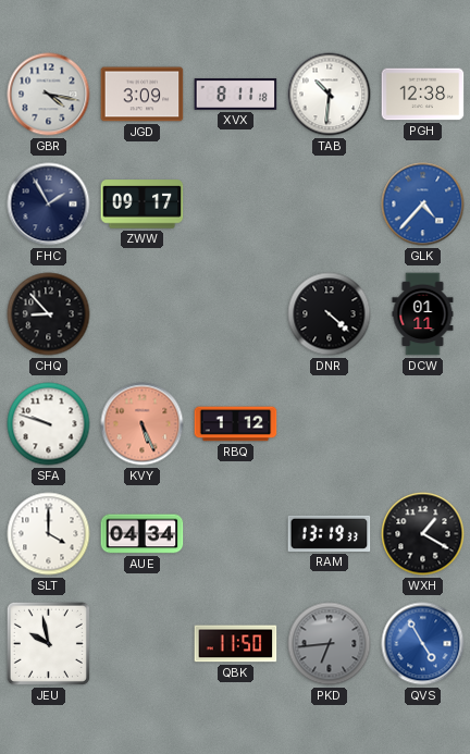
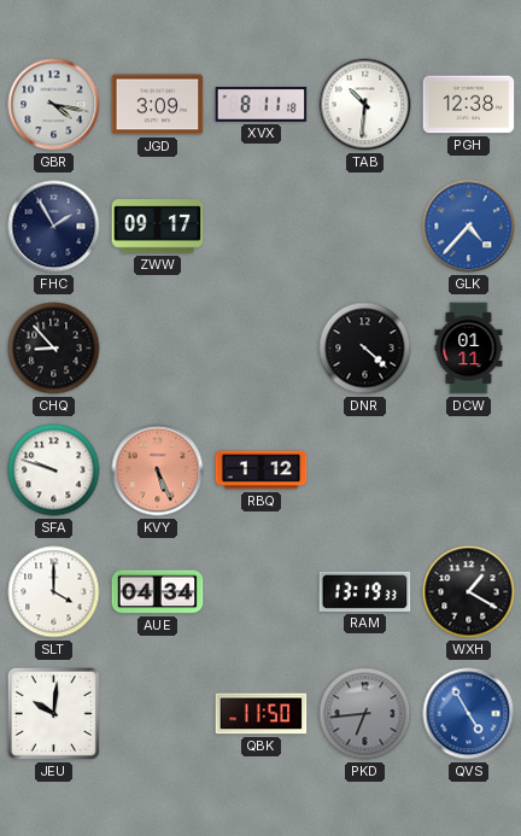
JEU: 9:58 -> 10:01 (53, 713)
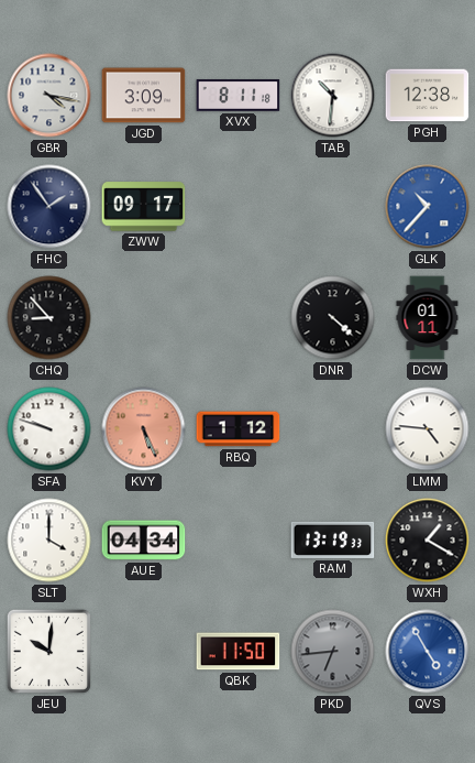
FHC: 1:55 -> 1:54 (49, 207)
GLK: 4:37 -> 10:37 (428, 207)
LMM: none -> 4:46 (428, 429)
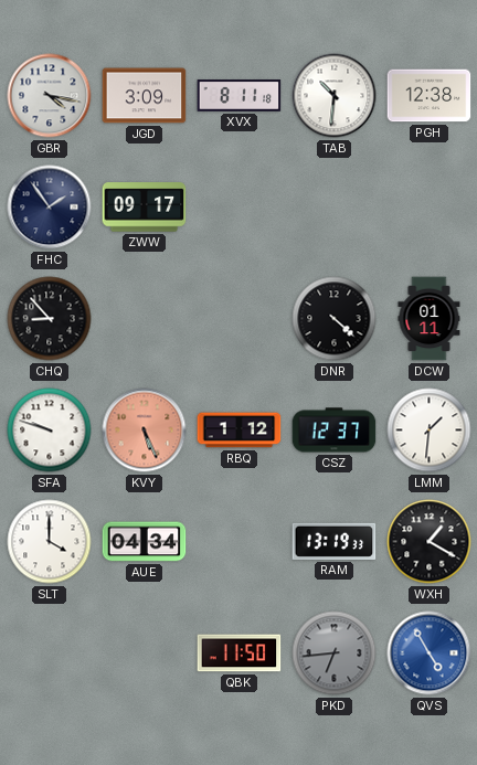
GLK: 10:37 -> none (428, 207)
CSZ: none -> 12:37 (335, 431)
LMM: 4:46 -> 1:31 (430, 431)
JEU: 10:01 -> none (48, 651)
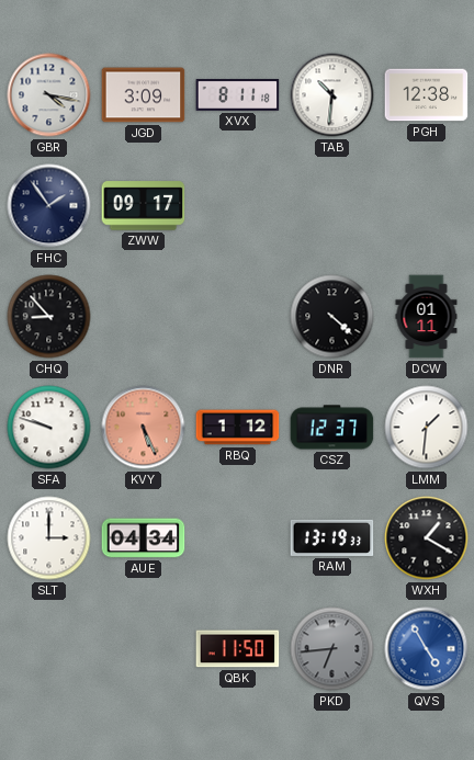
SLT: 4:00 -> 3:00 (49, 538)
